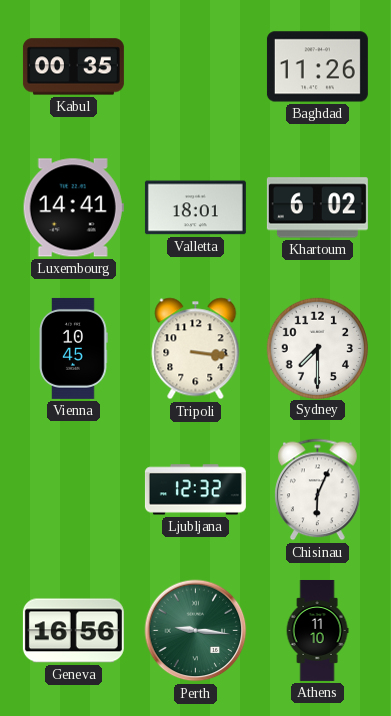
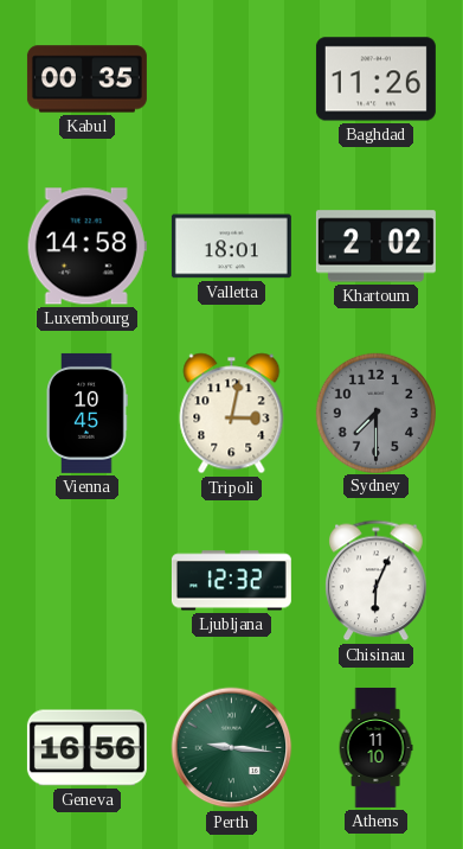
Luxembourg: 14:41 -> 14:58 (86, 247)
Khartoum: 6:02 -> 2:02 (375, 247)
Tripoli: 3:16 -> 3:02 (232, 414)
Sydney dial: white -> grey (375, 413)
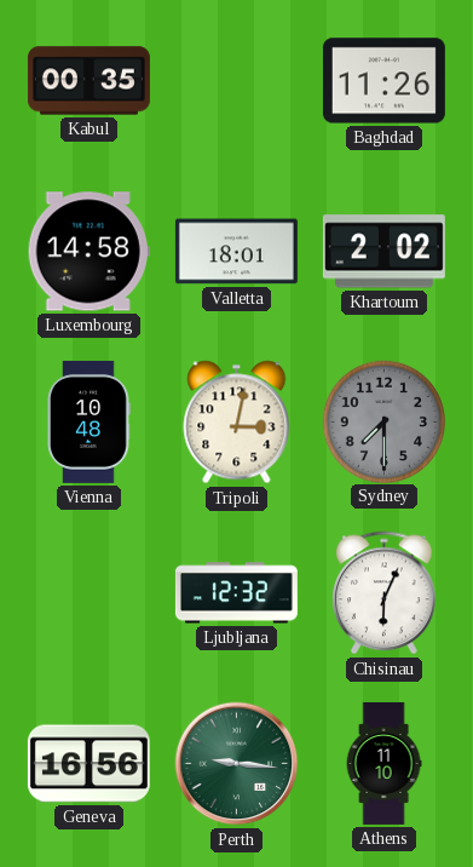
Vienna: 10:45 -> 10:48 (88, 421)
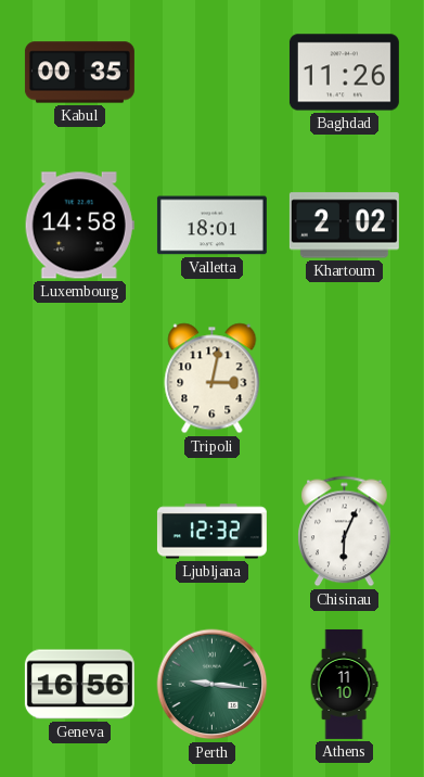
Vienna: 10:48 -> none (88, 421)
Sydney: 7:30 -> none (383, 421)
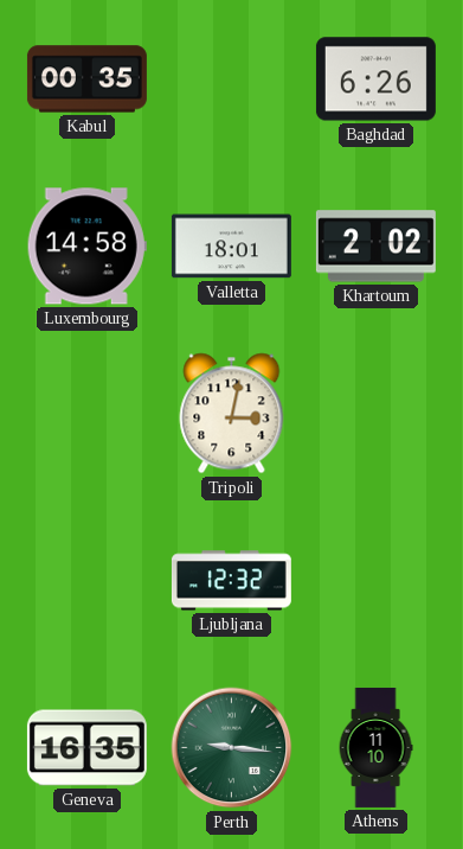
Baghdad: 11:26 -> 6:26 (375, 79)
Chisinau: 6:04 -> none (345, 532)
Geneva: 16:56 -> 16:35 (86, 748)
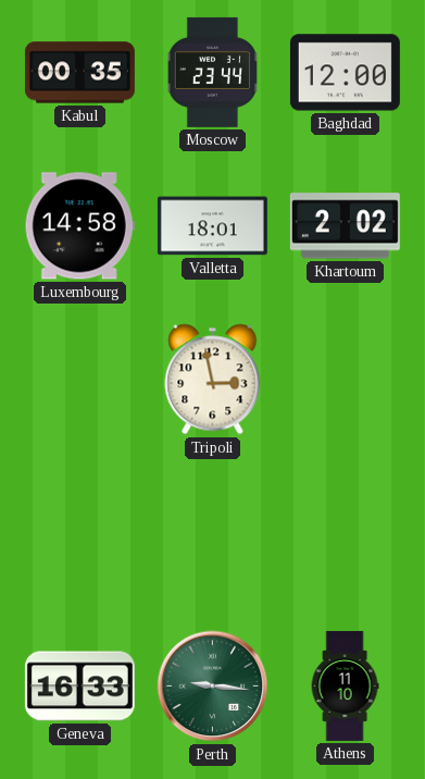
Moscow: none -> 23:44 (212, 72)
Baghdad: 6:26 -> 12:00 (345, 73)
Tripoli: 3:02 -> 2:58 (213, 380)
Ljubljana: 12:32 -> none (231, 581)
Geneva: 16:35 -> 16:33 (79, 687)
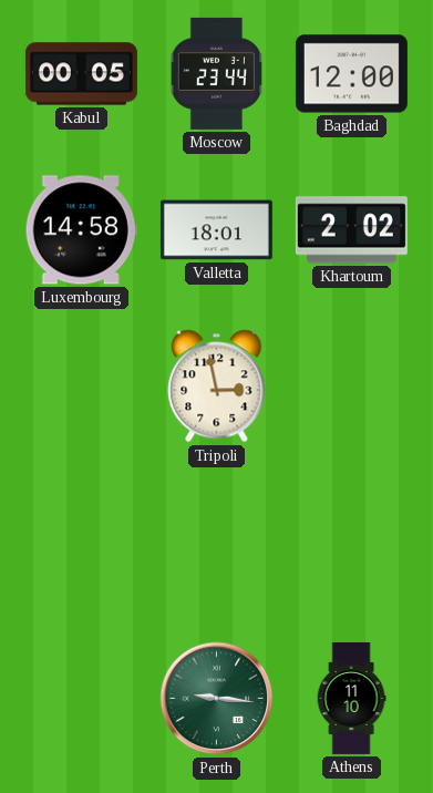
Kabul: 00:35 -> 00:05 (81, 74)
Geneva: 16:33 -> none (79, 687)
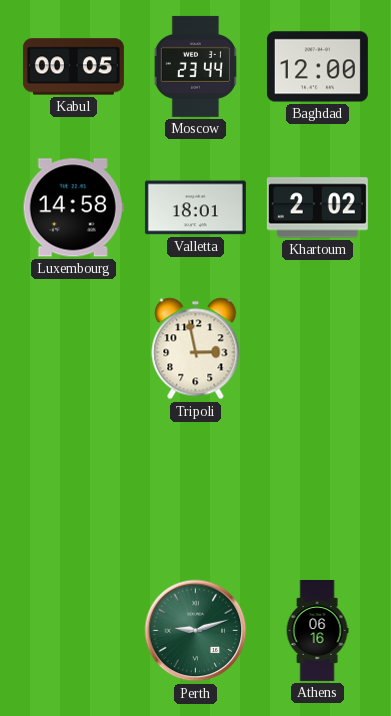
Perth: 9:16 -> 9:12 (196, 631)
Athens: 11:10 -> 06:16 (317, 630)
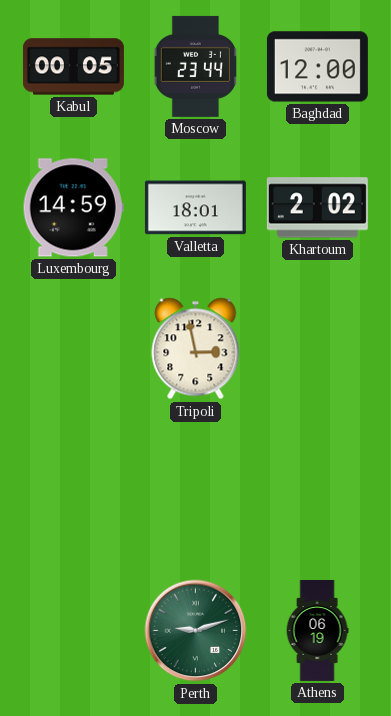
Luxembourg: 14:58 -> 14:59 (73, 208)
Athens: 06:16 -> 06:19 (317, 630)
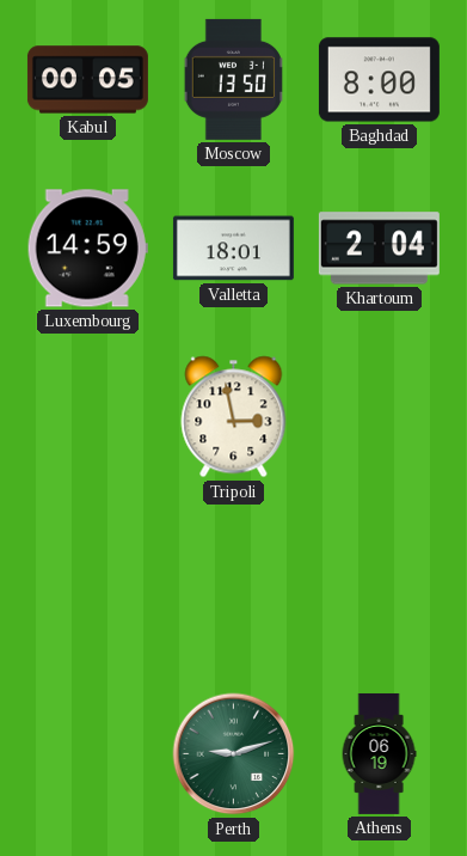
Moscow: 23:44 -> 13:50 (233, 79)
Baghdad: 12:00 -> 8:00 (379, 80)
Khartoum: 2:02 -> 2:04 (379, 249)
